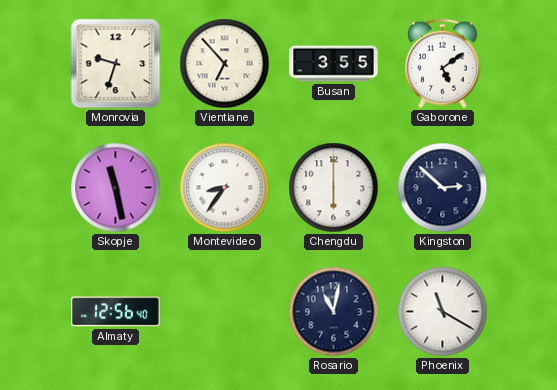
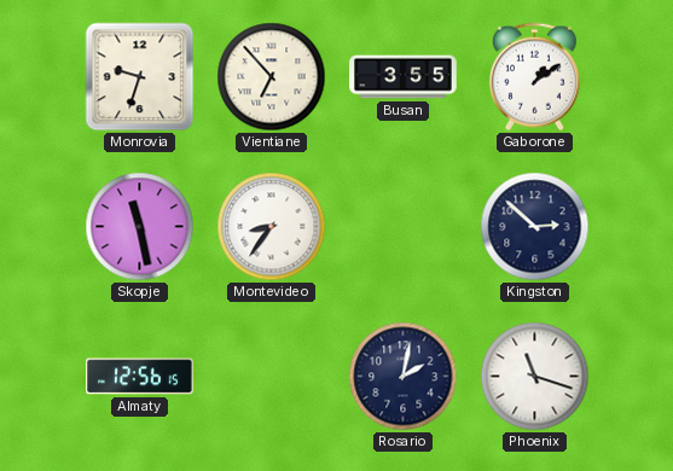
Gaborone: 5:09 -> 1:09 (534, 77)
Chengdu: 6:00 -> none (334, 188)
Almaty: 12:56:40 -> 12:56:15 (140, 377)
Rosario: 11:02 -> 2:02 (404, 377)
Phoenix: 11:20 -> 11:18 (535, 377)
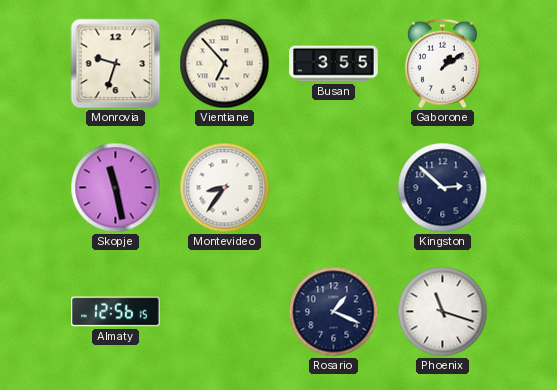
Rosario: 2:02 -> 1:19 (334, 312)
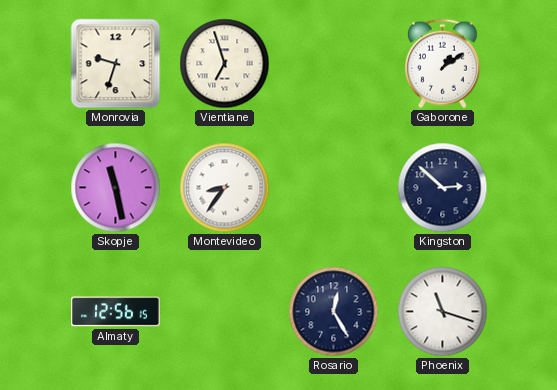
Vientiane: 6:53 -> 6:57 (225, 64)
Busan: 3:55 -> none (334, 64)
Rosario: 1:19 -> 12:25 (334, 312)
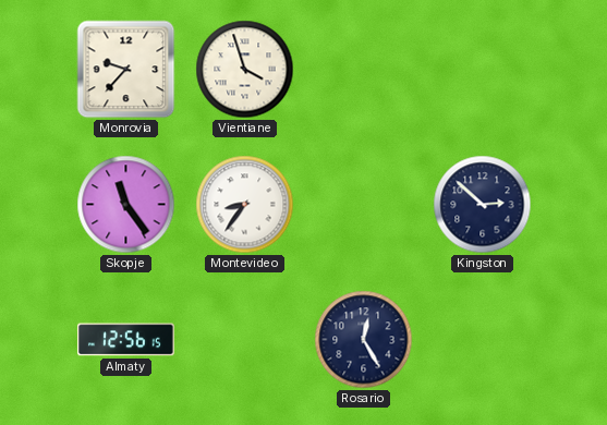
Monrovia: 9:33 -> 9:37 (126, 70)
Vientiane: 6:57 -> 3:57 (245, 70)
Gaborone: 1:09 -> none (442, 64)
Skopje: 11:28 -> 11:24 (126, 205)
Phoenix: 11:18 -> none (443, 312)
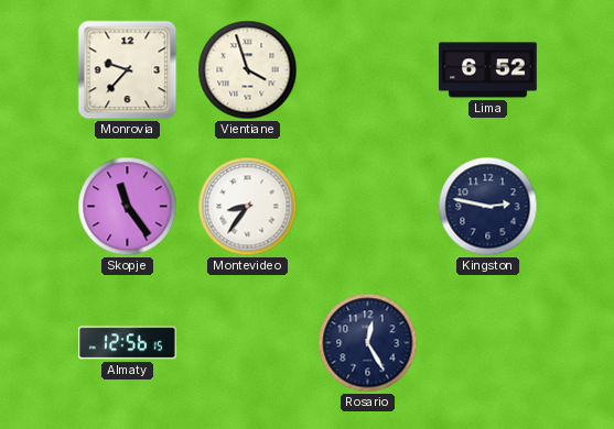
Lima: none -> 6:52 (488, 70)
Kingston: 2:52 -> 2:47 (488, 207)
